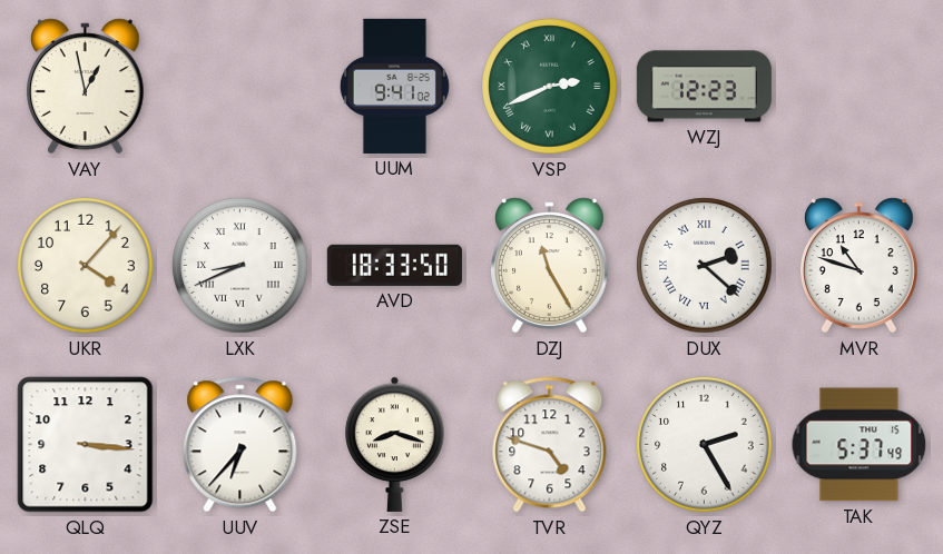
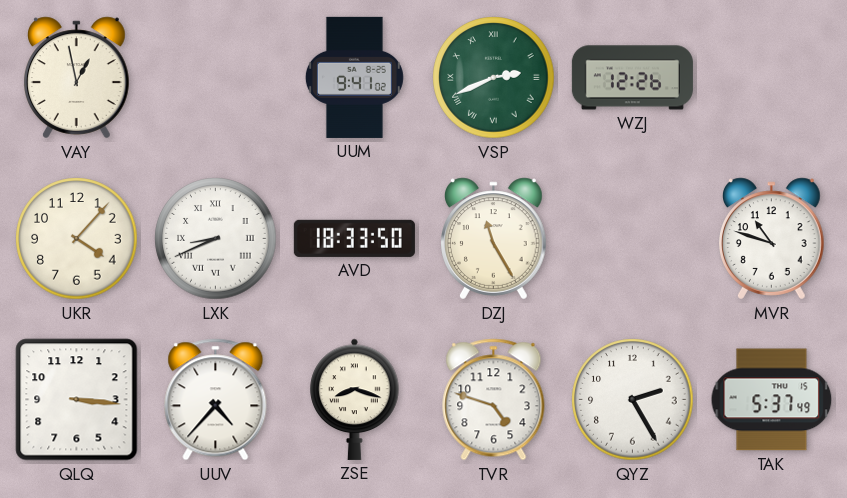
WZJ: 12:23 -> 12:26 (632, 78)
DUX: 2:22 -> none (705, 266)
UUV: 6:37 -> 4:37 (216, 400)
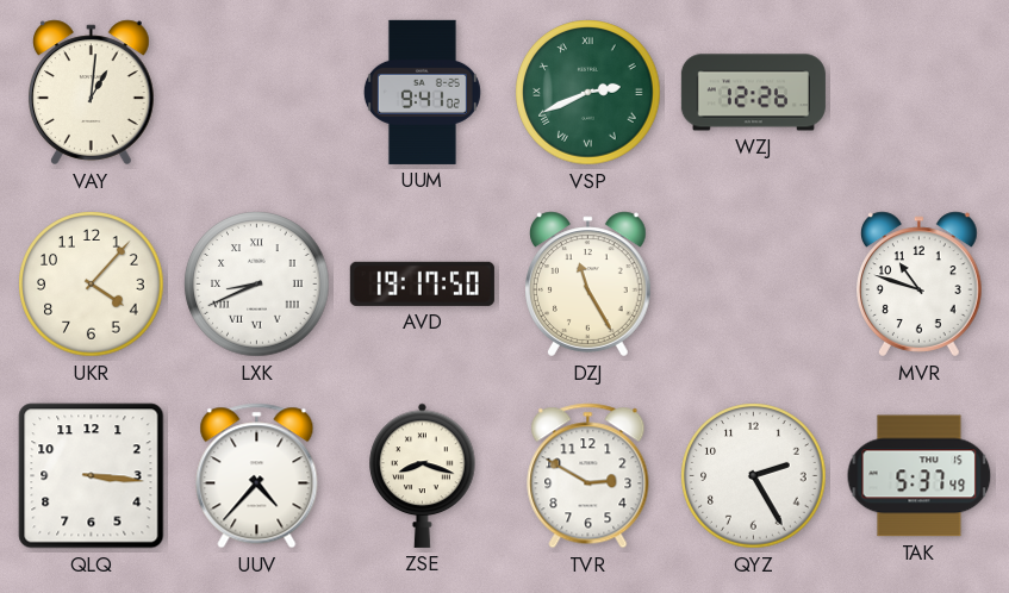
VAY: 12:58 -> 1:01 (92, 93)
AVD: 18:33 -> 19:17 (422, 283)
TVR: 4:48 -> 2:50 (588, 476)
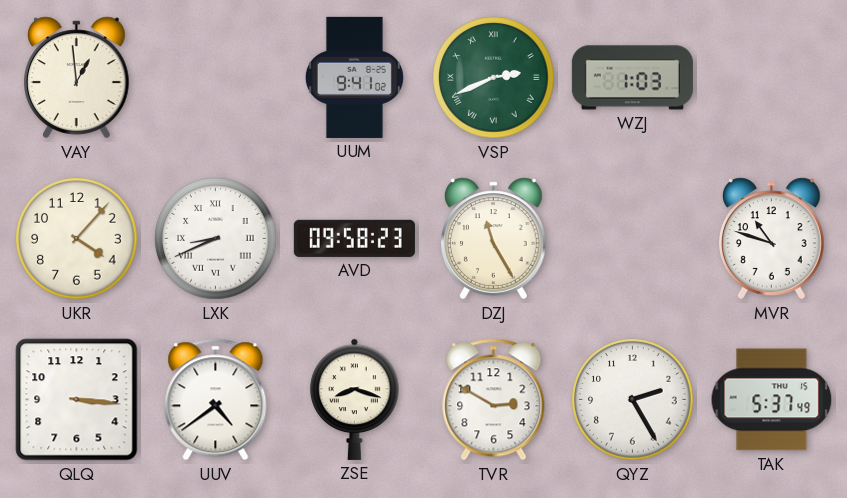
VAY: 1:01 -> 12:59 (77, 78)
WZJ: 12:26 -> 1:03 (632, 78)
AVD: 19:17 -> 09:58 (354, 238)
UUV: 4:37 -> 4:39 (216, 400)
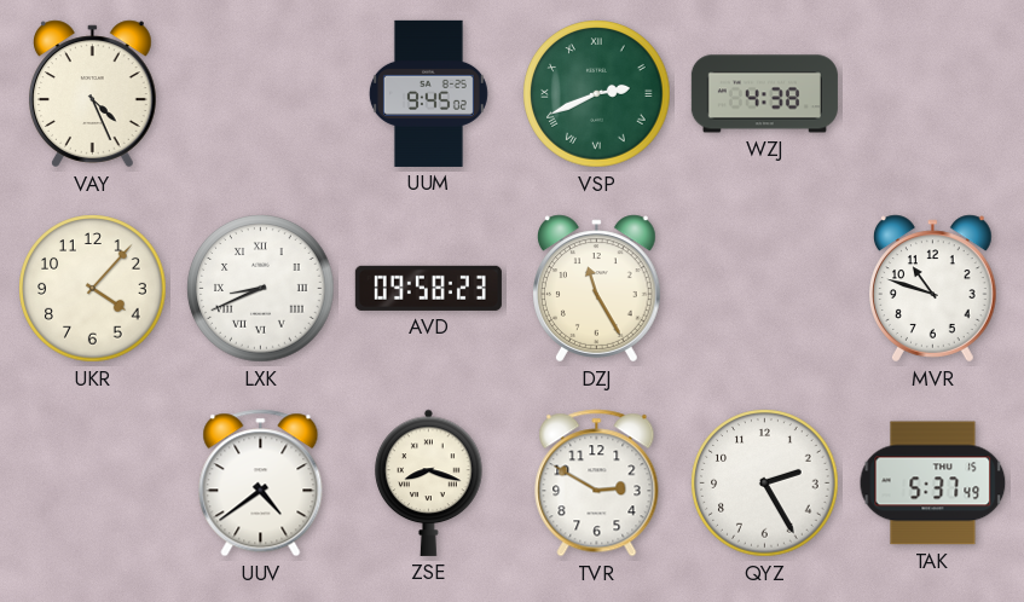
VAY: 12:59 -> 4:26 (93, 94)
UUM: 9:41 -> 9:45 (428, 93)
WZJ: 1:03 -> 4:38 (764, 94)
QLQ: 3:16 -> none (77, 400)
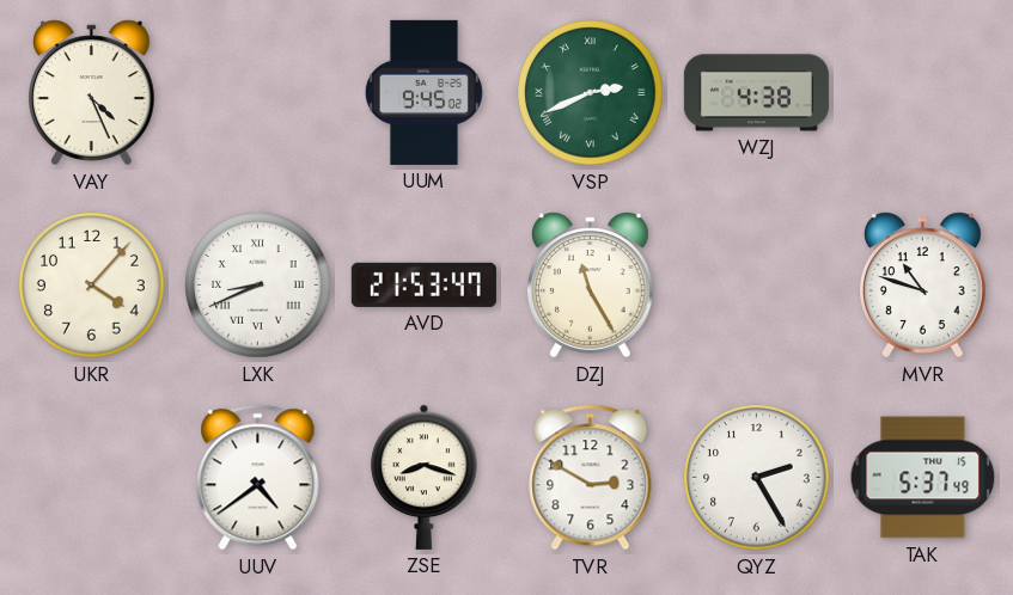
AVD: 09:58 -> 21:53 (423, 284)
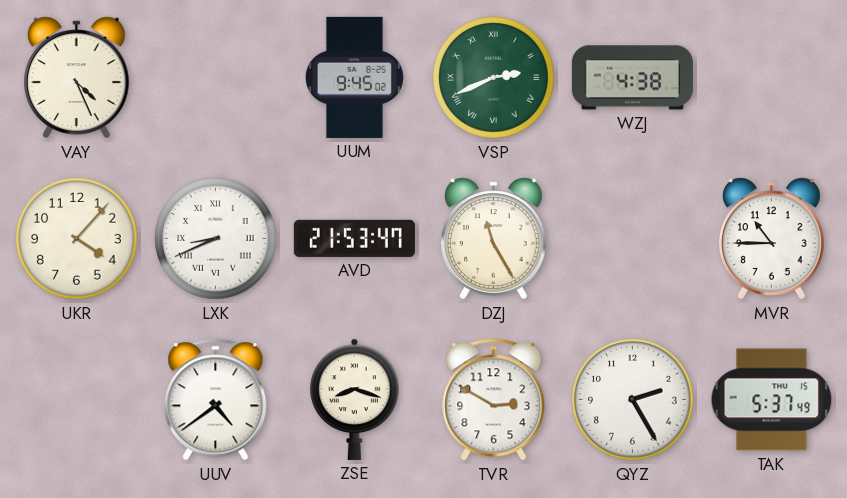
MVR: 10:48 -> 10:45 (772, 239)
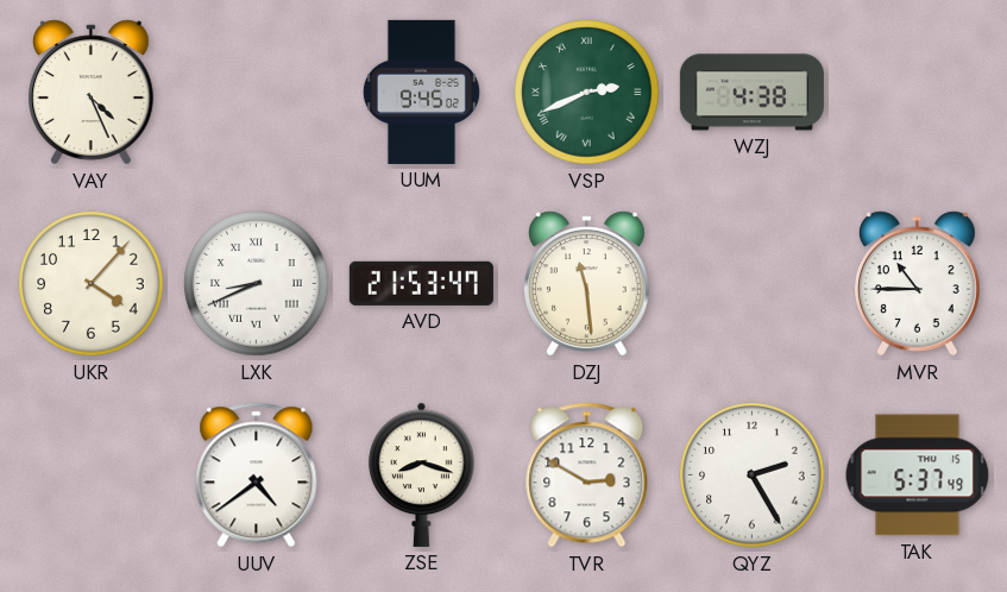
DZJ: 11:25 -> 11:29 (587, 284)
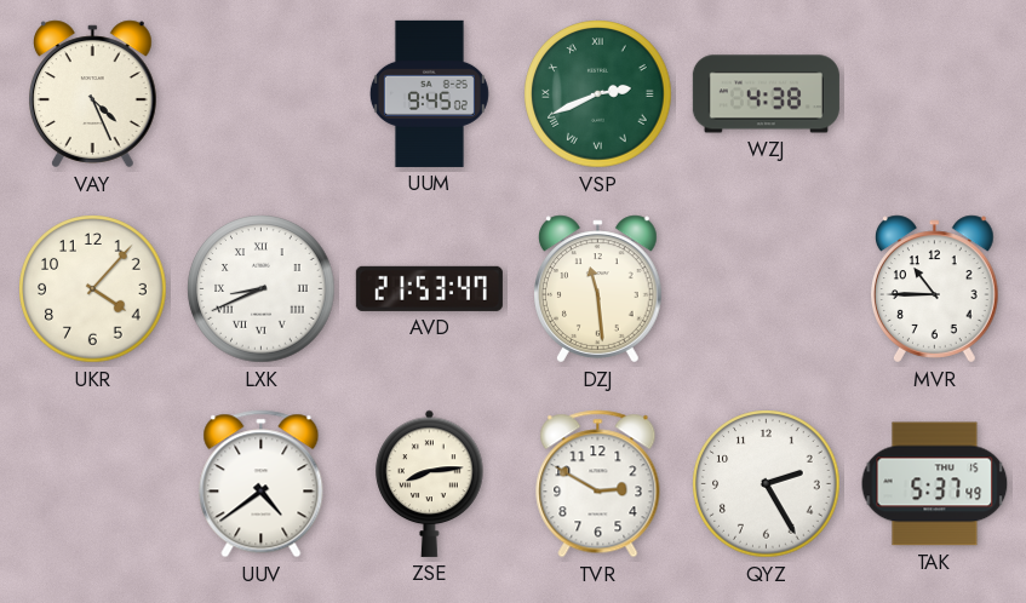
ZSE: 8:18 -> 8:14 (430, 483)
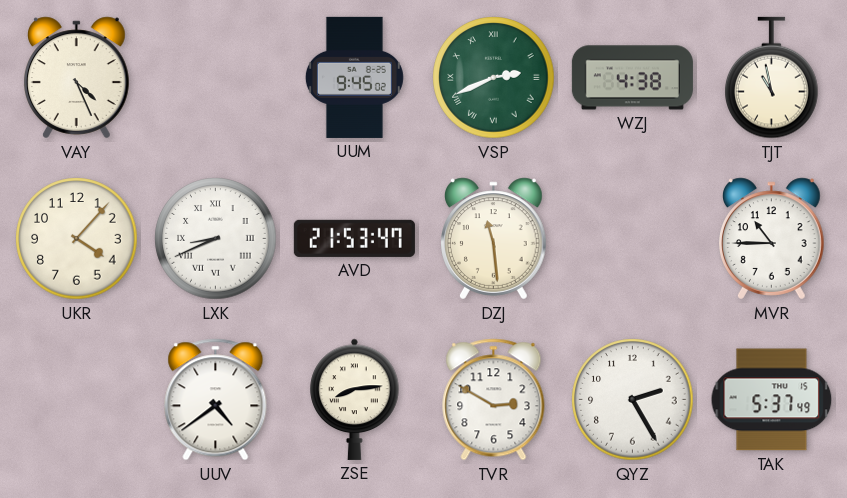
TJT: none -> 10:58 (772, 78)
